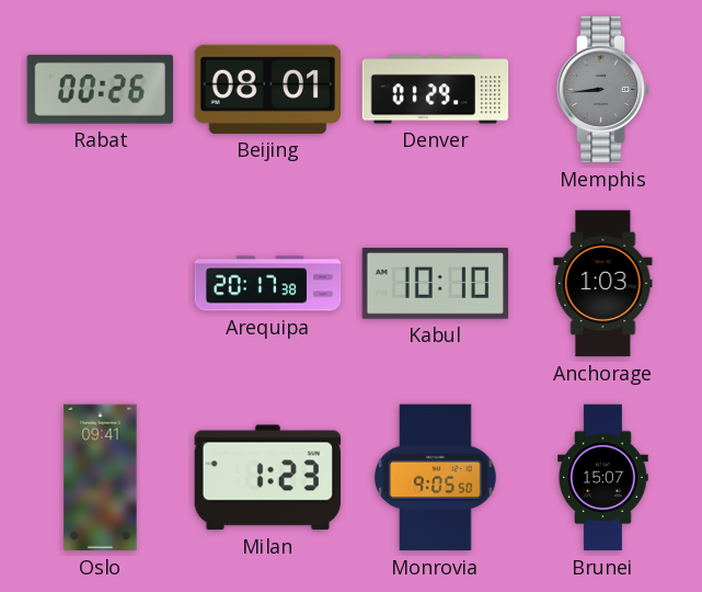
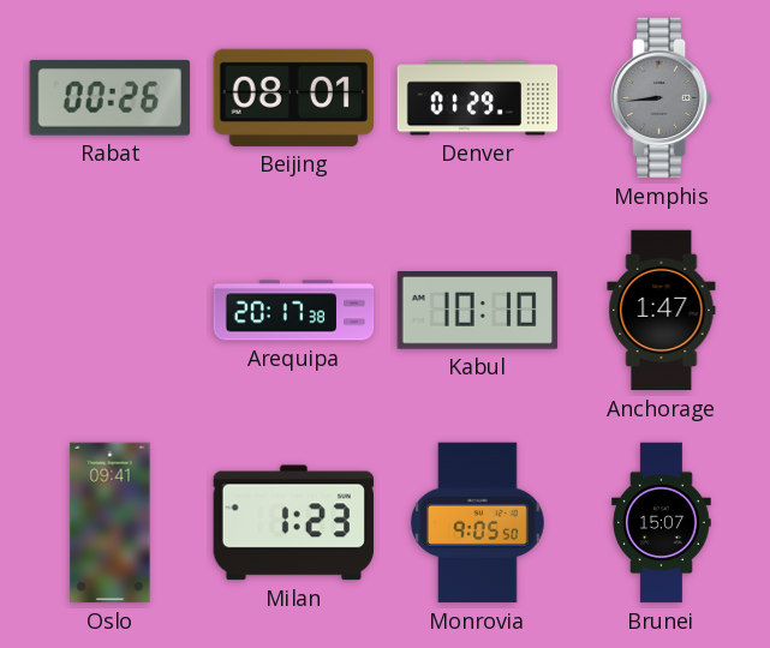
Anchorage: 1:03 -> 1:47 (662, 311)
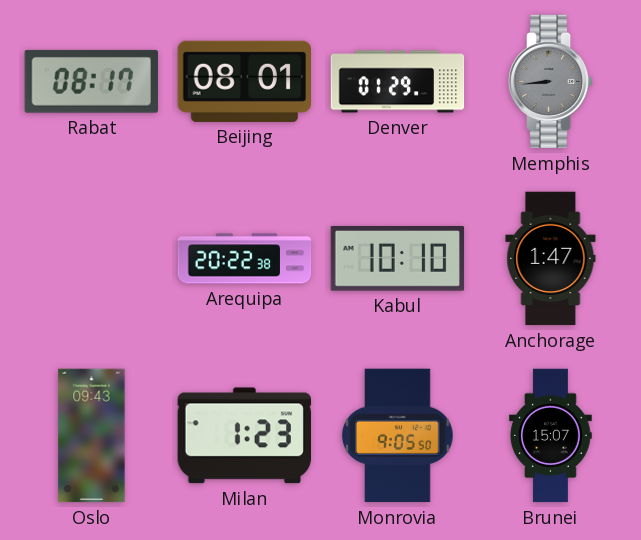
Rabat: 00:26 -> 08:17 (91, 81)
Arequipa: 20:17 -> 20:22 (245, 259)
Oslo: 09:41 -> 09:43 (92, 436)
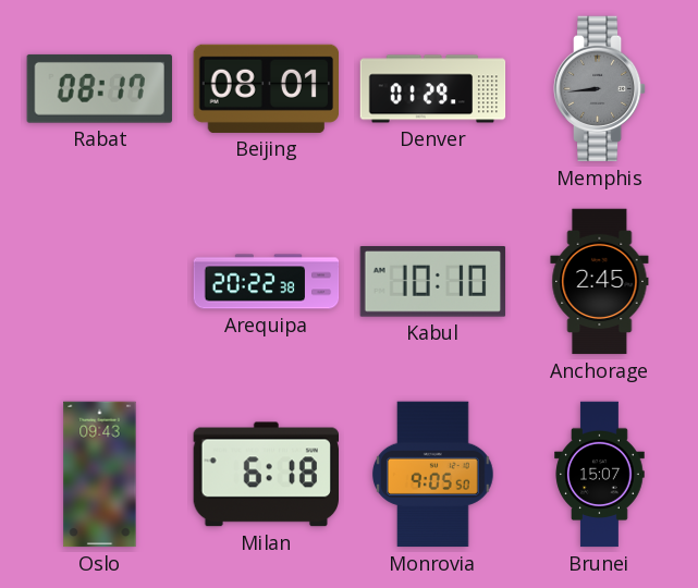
Anchorage: 1:47 -> 2:45 (600, 282)
Milan: 1:23 -> 6:18 (266, 475)
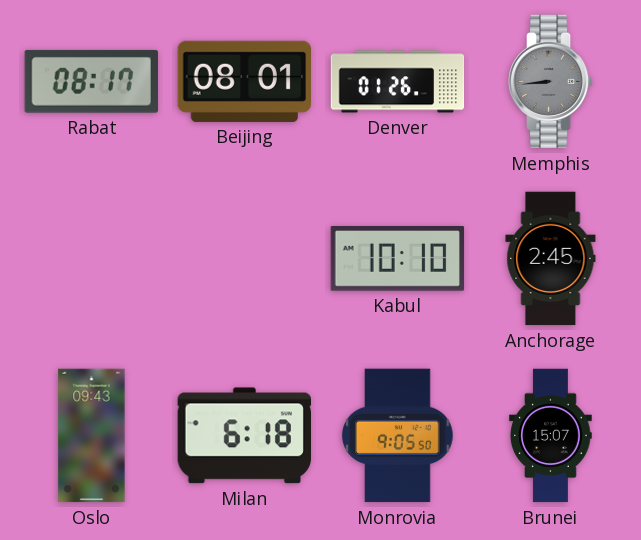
Denver: 01:29 -> 01:26 (398, 82)
Arequipa: 20:22 -> none (267, 282)
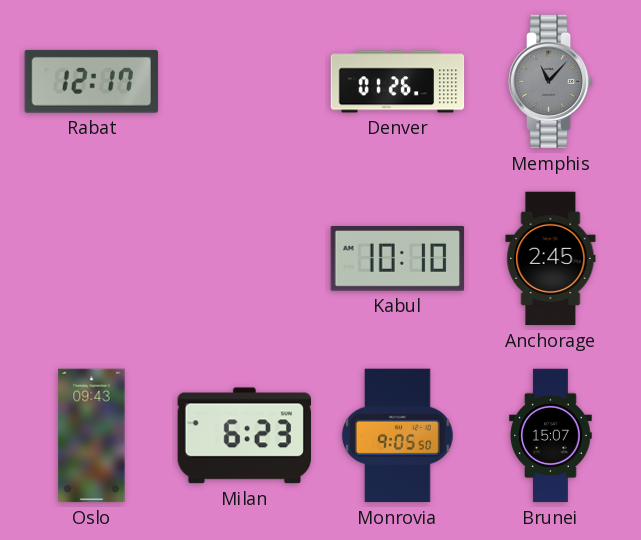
Rabat: 08:17 -> 12:17 (91, 81)
Beijing: 08:01 -> none (244, 81)
Memphis: 8:44 -> 11:07 (551, 82)
Milan: 6:18 -> 6:23 (244, 436)
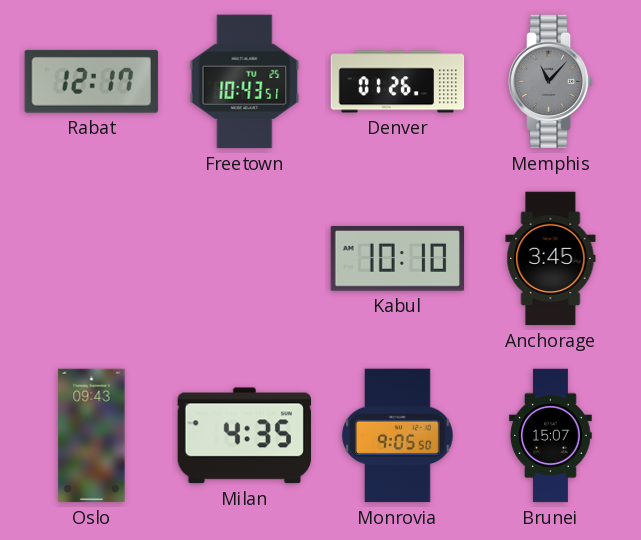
Freetown: none -> 10:43 (245, 82)
Anchorage: 2:45 -> 3:45 (551, 259)
Milan: 6:23 -> 4:35 (244, 436)
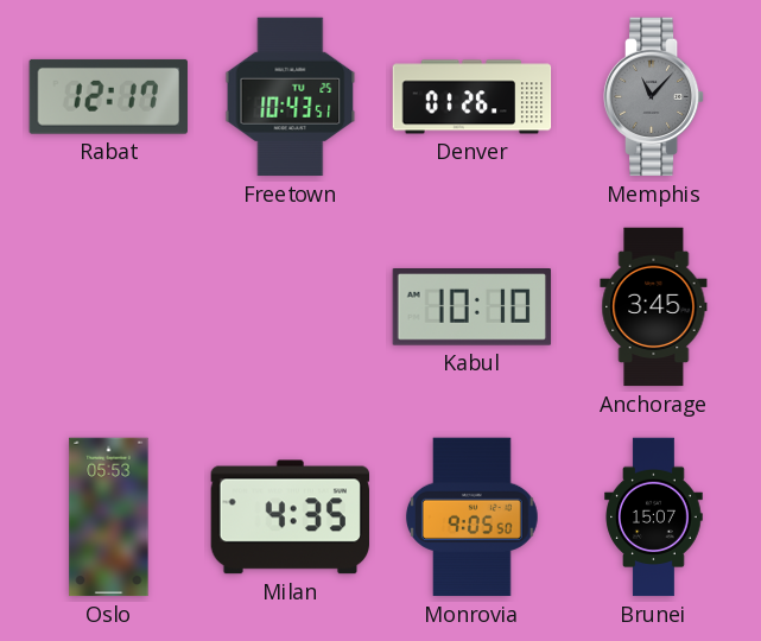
Oslo: 09:43 -> 05:53 (109, 518)
